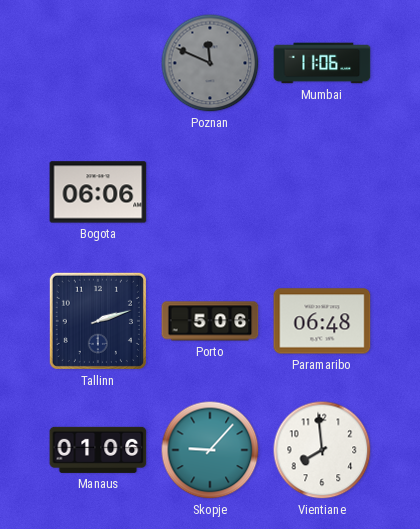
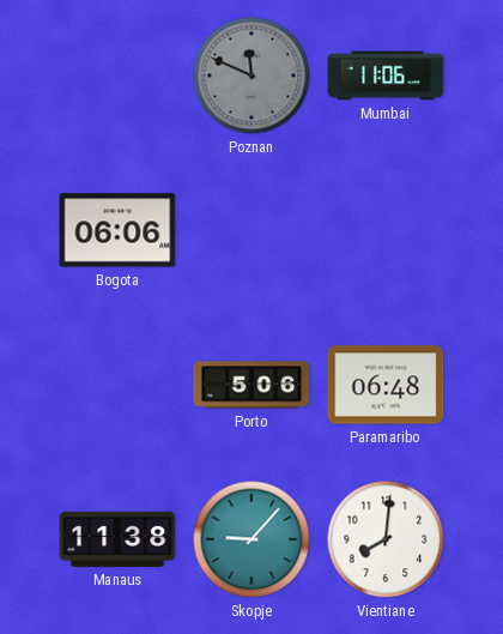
Tallinn: 2:12 -> none (98, 321)
Manaus: 01:06 -> 11:38 (117, 539)
Vientiane: 7:59 -> 8:01 (386, 539)
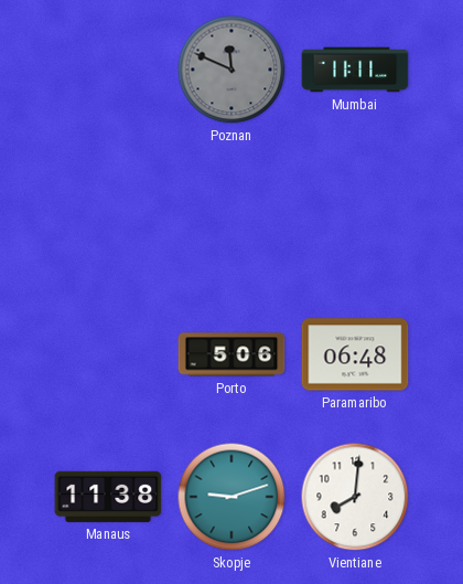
Mumbai: 11:06 -> 11:11 (355, 70)
Bogota: 06:06 -> none (117, 230)
Skopje: 9:07 -> 9:12 (232, 497)
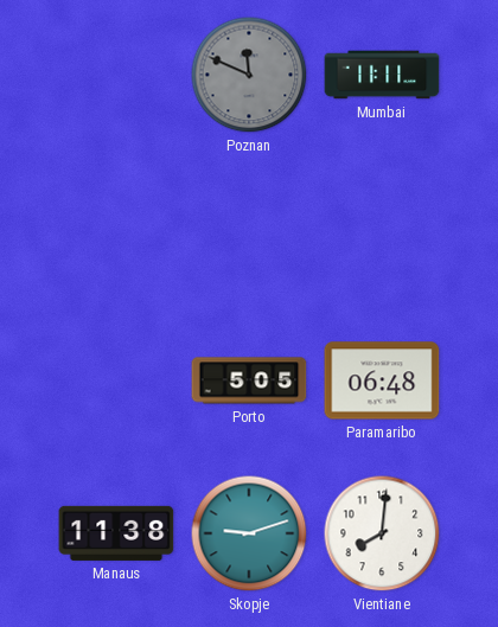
Porto: 5:06 -> 5:05 (249, 380)
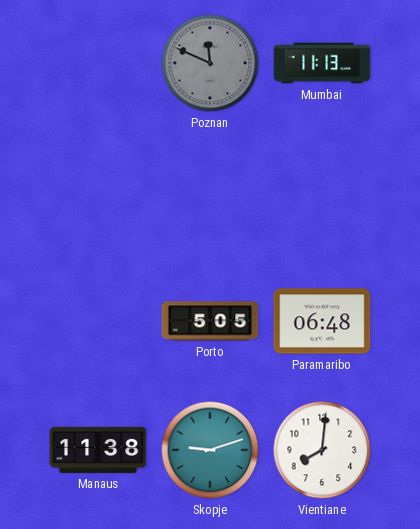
Mumbai: 11:11 -> 11:13 (322, 63)
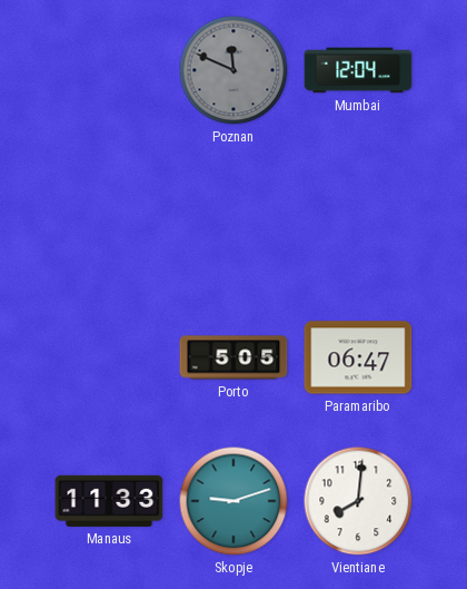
Mumbai: 11:13 -> 12:04 (358, 70)
Paramaribo: 06:48 -> 06:47 (358, 357)
Manaus: 11:38 -> 11:33 (109, 501)
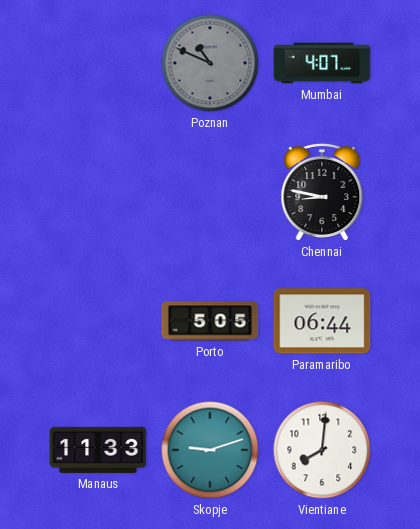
Poznan: 11:49 -> 10:49 (210, 63)
Mumbai: 12:04 -> 4:07 (322, 63)
Chennai: none -> 8:47 (322, 192)
Paramaribo: 06:47 -> 06:44 (322, 321)
